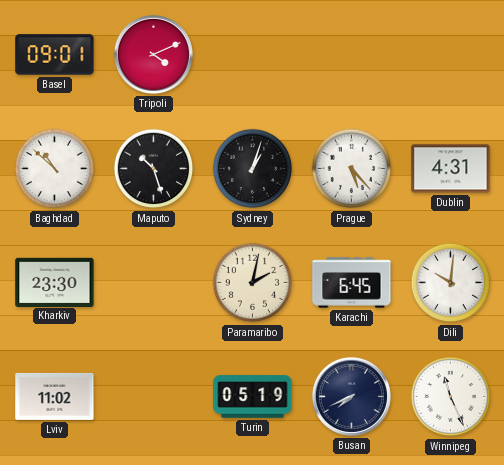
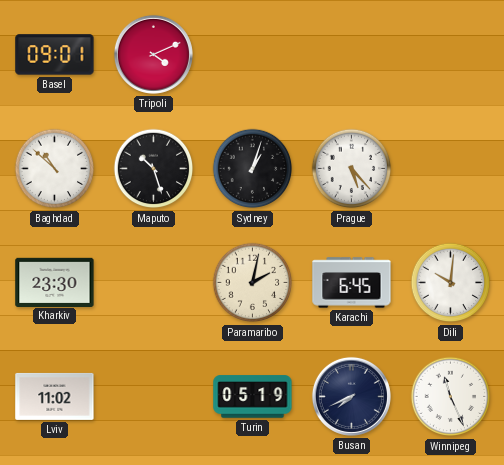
Dublin: 4:31 -> none (451, 169)
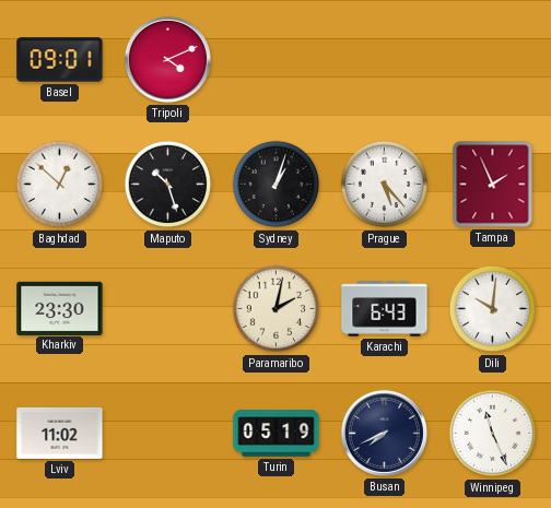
Baghdad: 10:52 -> 12:52 (60, 185)
Tampa: none -> 1:56 (493, 185)
Karachi: 6:45 -> 6:43 (385, 309)
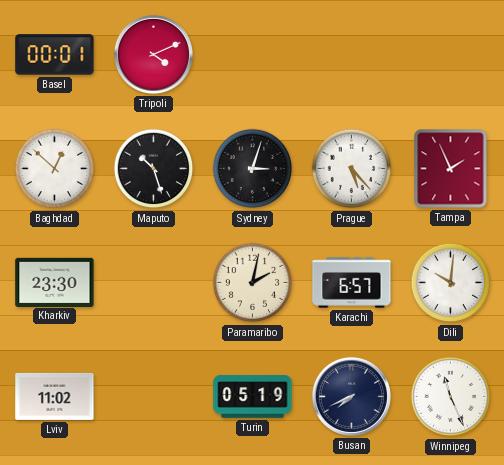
Basel: 09:01 -> 00:01 (55, 55)
Sydney: 1:03 -> 3:03 (253, 169)
Karachi: 6:43 -> 6:57 (352, 283)
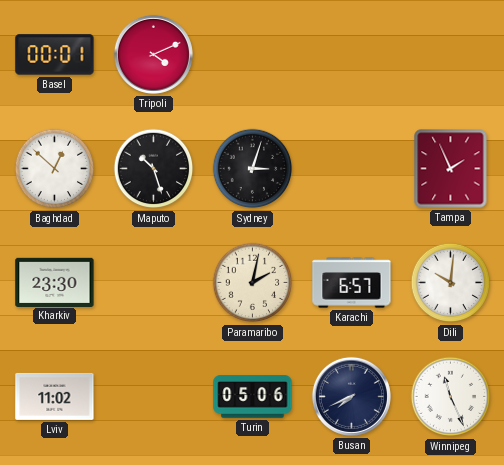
Prague: 5:23 -> none (352, 169)
Turin: 05:19 -> 05:06 (253, 397)
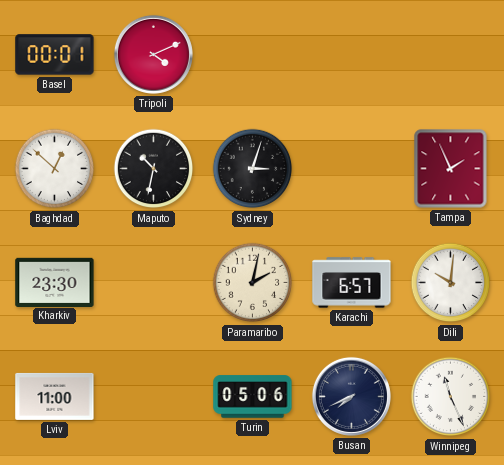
Maputo: 10:27 -> 10:32 (154, 169)
Lviv: 11:02 -> 11:00 (55, 396)
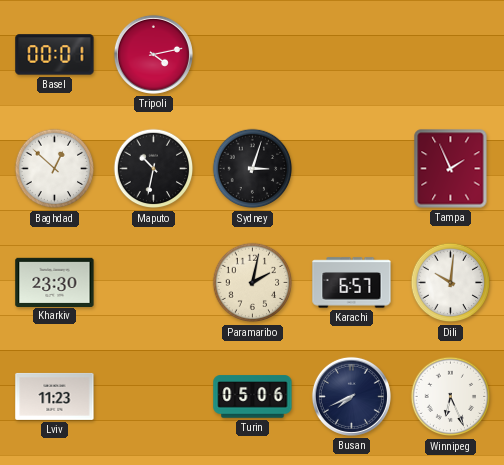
Tripoli: 4:11 -> 4:13 (153, 54)
Lviv: 11:00 -> 11:23 (55, 396)
Winnipeg: 11:26 -> 6:26 (451, 397)
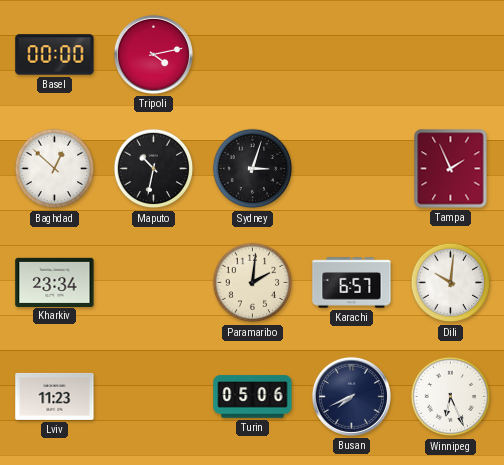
Basel: 00:01 -> 00:00 (55, 55)
Kharkiv: 23:30 -> 23:34 (55, 282)
Paramaribo: 2:02 -> 2:01 (253, 283)
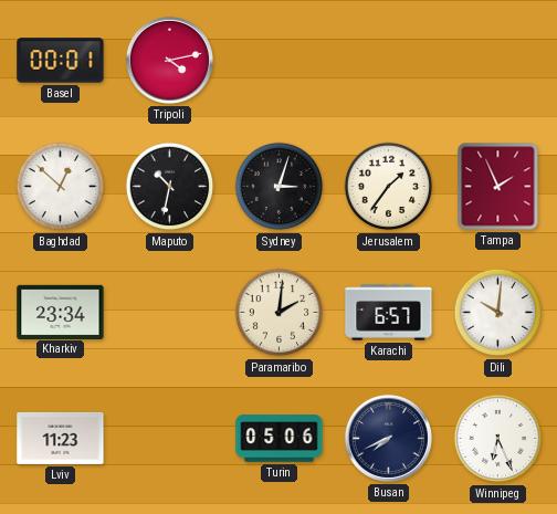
Basel: 00:00 -> 00:01 (61, 61)
Jerusalem: none -> 1:36 (389, 187)
